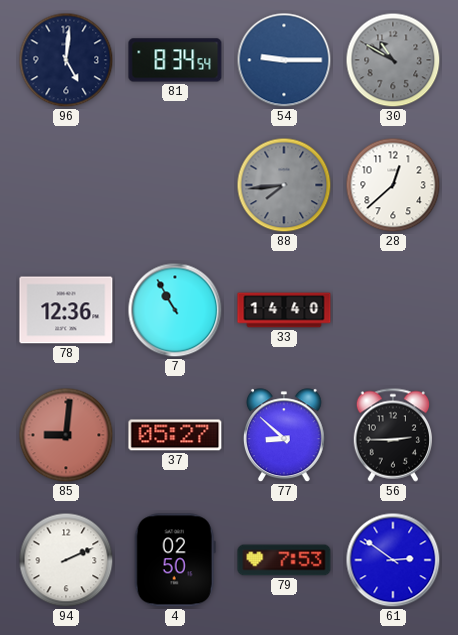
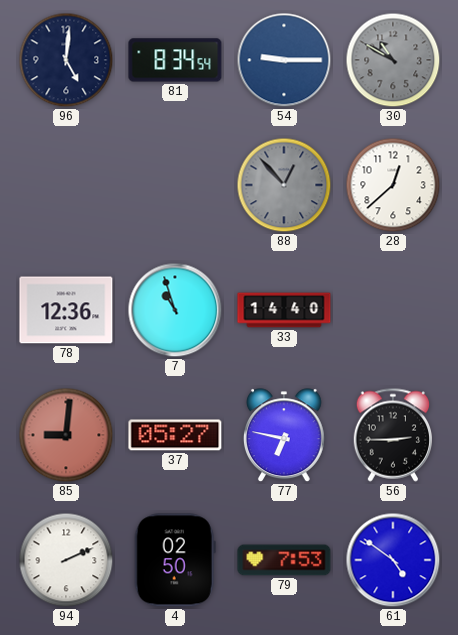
88: 7:44 -> 12:53 (284, 185)
7: 10:55 -> 10:57 (175, 310)
77: 8:52 -> 6:47 (284, 436)
61: 2:51 -> 4:51 (393, 560)
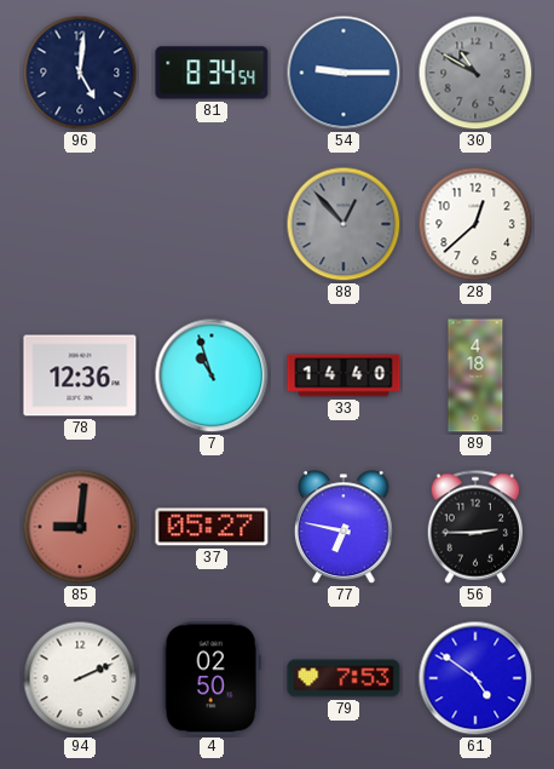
89: none -> 4:18 (475, 375)
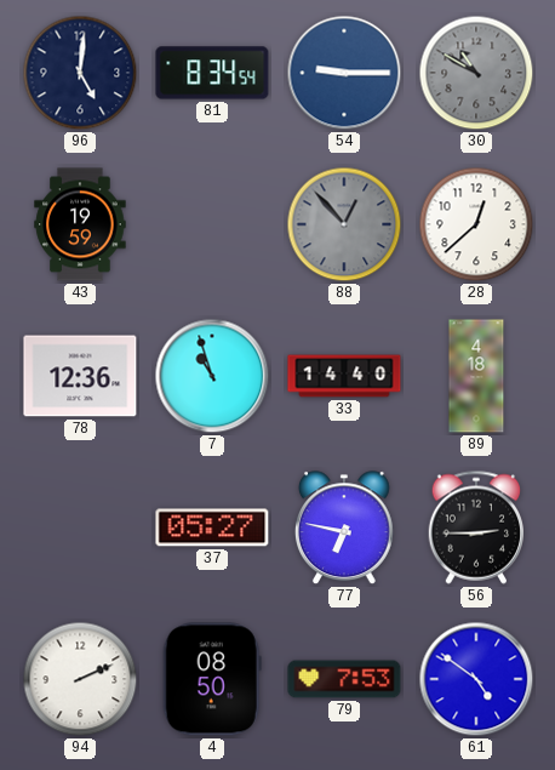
43: none -> 19:59 (80, 224)
85: 9:01 -> none (80, 527)
4: 02:50 -> 08:50 (212, 679)
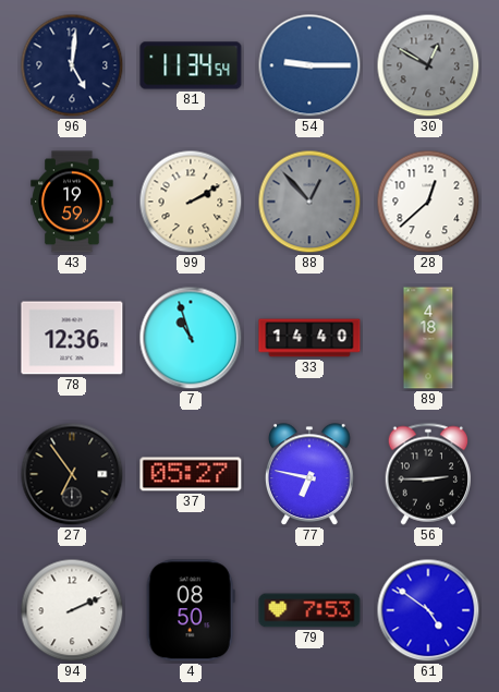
81: 8:34 -> 11:34 (191, 65)
30: 10:50 -> 12:50 (428, 65)
99: none -> 2:10 (191, 202)
27: none -> 6:54 (72, 474)
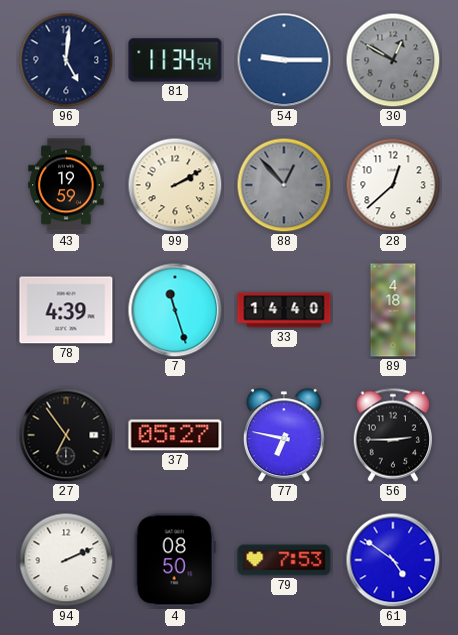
78: 12:36 -> 4:39 (66, 310)
7: 10:57 -> 11:27 (175, 310)
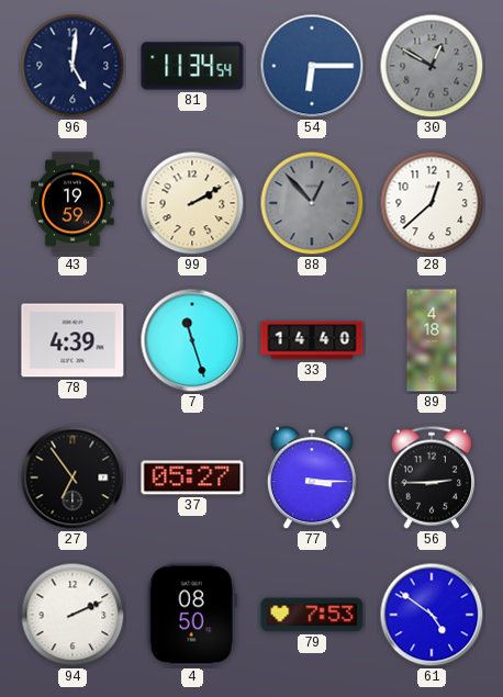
54: 9:15 -> 6:15 (312, 66)
77: 6:47 -> 3:15 (312, 479)
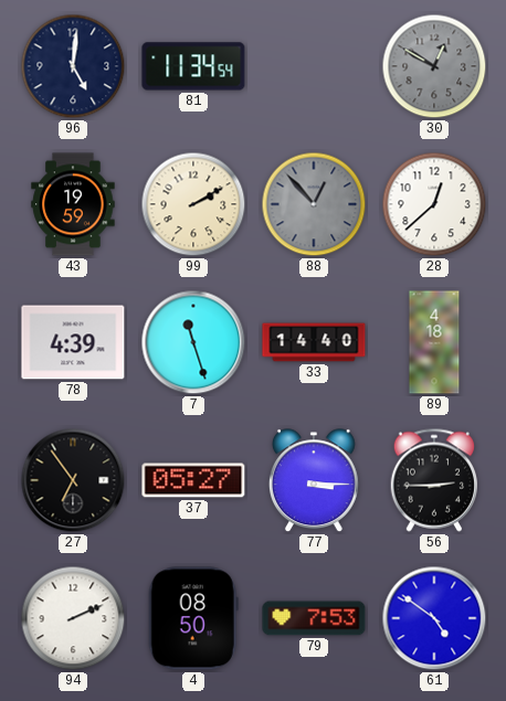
54: 6:15 -> none (312, 66)
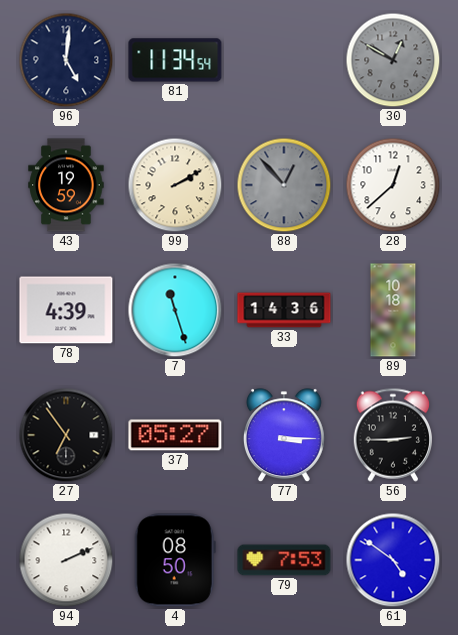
33: 14:40 -> 14:36 (284, 310)
89: 4:18 -> 10:18 (393, 310)
